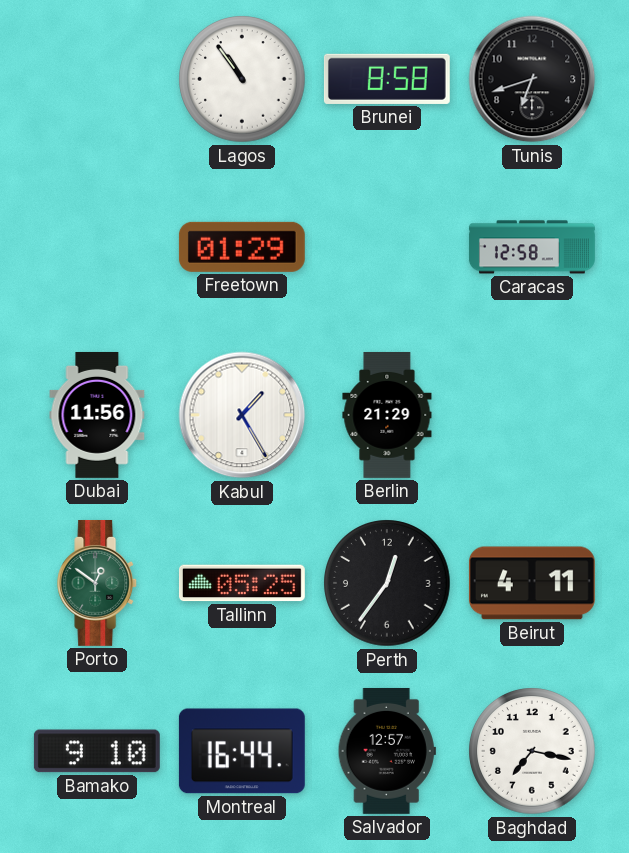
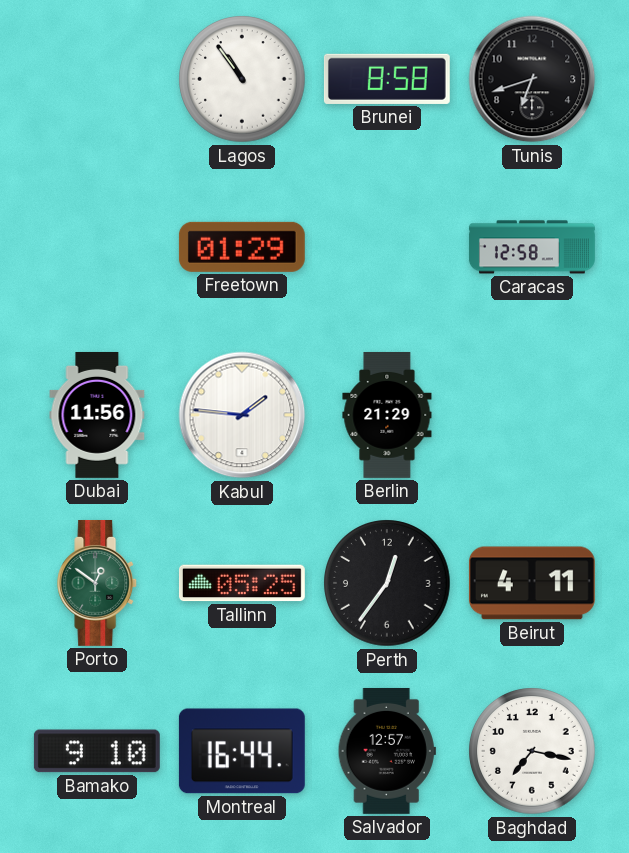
Kabul: 1:25 -> 1:46 (242, 415)
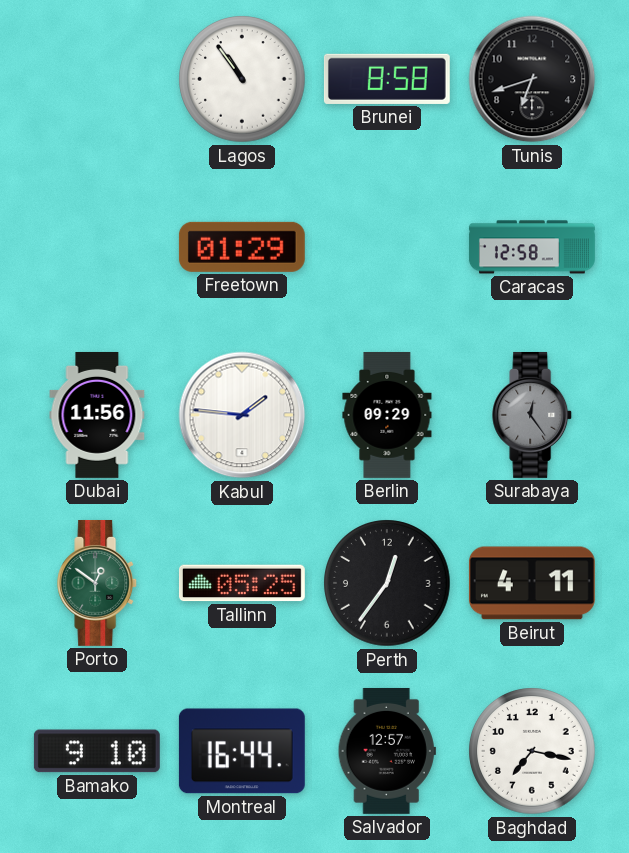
Berlin: 21:29 -> 09:29 (387, 415)
Surabaya: none -> 12:24 (533, 415)
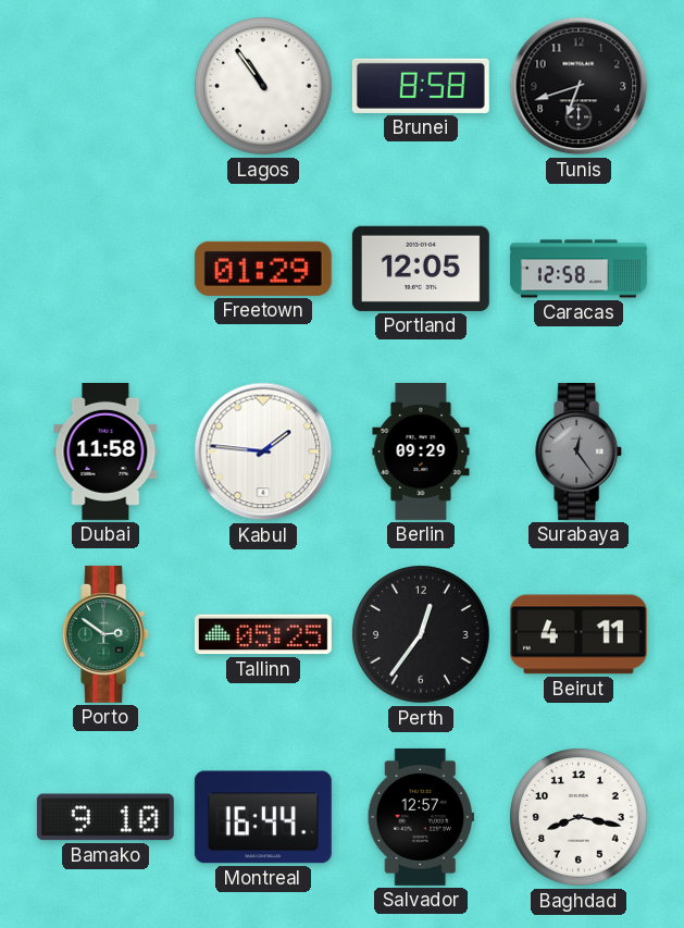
Portland: none -> 12:05 (421, 269)
Dubai: 11:56 -> 11:58 (105, 451)
Porto: 12:51 -> 2:51 (107, 634)
Baghdad: 7:17 -> 8:17 (579, 817)
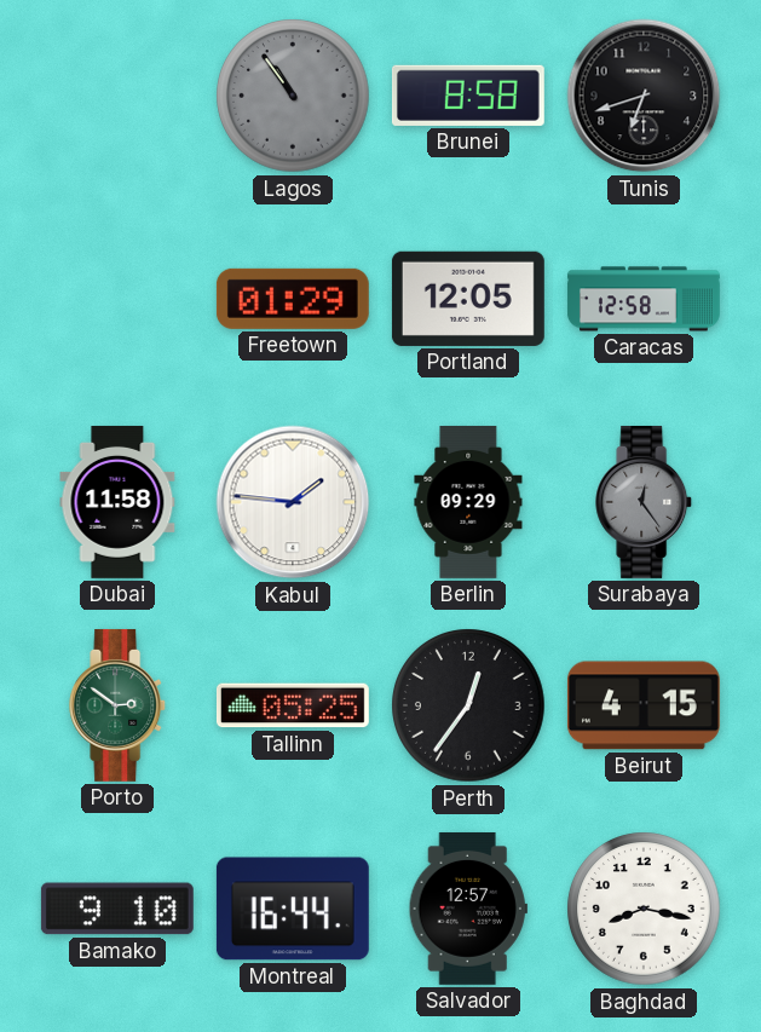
Lagos dial: white -> grey (293, 96)
Beirut: 4:11 -> 4:15 (644, 705)
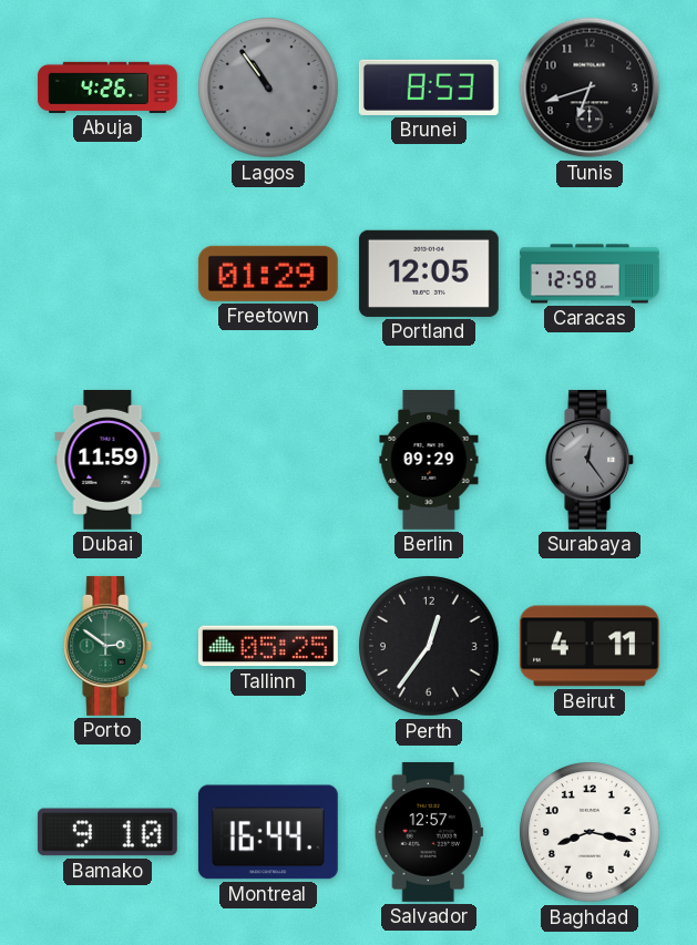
Abuja: none -> 4:26 (107, 88)
Brunei: 8:58 -> 8:53 (429, 88)
Dubai: 11:58 -> 11:59 (107, 460)
Kabul: 1:46 -> none (293, 502)
Beirut: 4:15 -> 4:11 (590, 646)
